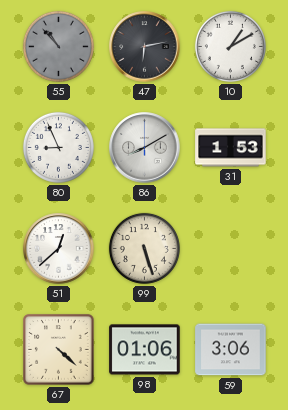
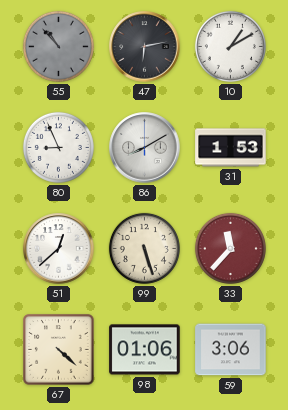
33: none -> 11:37 (230, 248)
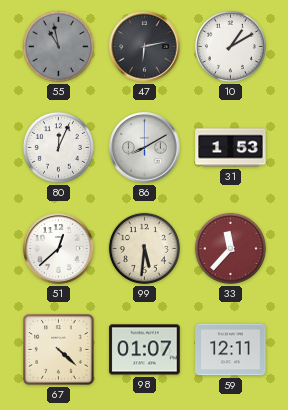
55: 10:53 -> 10:58 (58, 46)
80: 8:56 -> 12:04 (58, 147)
99: 5:27 -> 5:31 (144, 248)
98: 01:06 -> 01:07 (145, 350)
59: 3:06 -> 12:11 (231, 350)
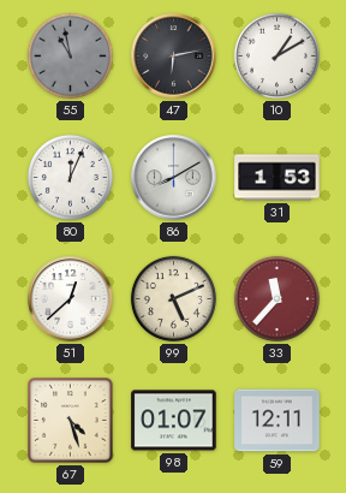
99: 5:31 -> 5:11 (173, 298)
67: 4:22 -> 4:27 (71, 421)
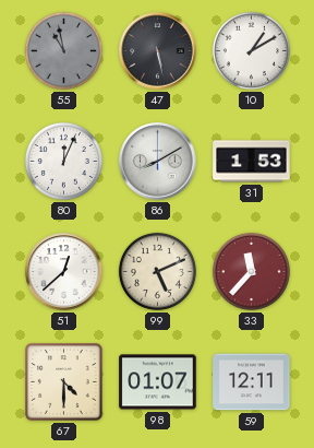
47: 6:13 -> 5:28 (158, 51)
67: 4:27 -> 4:30 (64, 382)
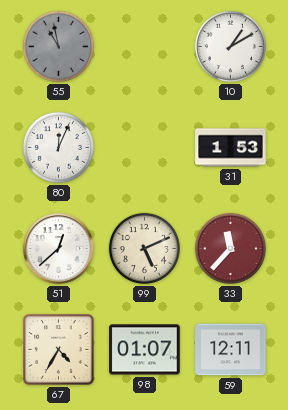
47: 5:28 -> none (158, 51)
86: 8:10 -> none (158, 162)
67: 4:30 -> 4:35 (59, 350)
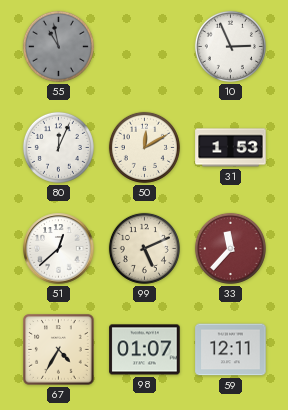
10: 1:10 -> 2:56 (230, 46)
50: none -> 12:10 (144, 147)
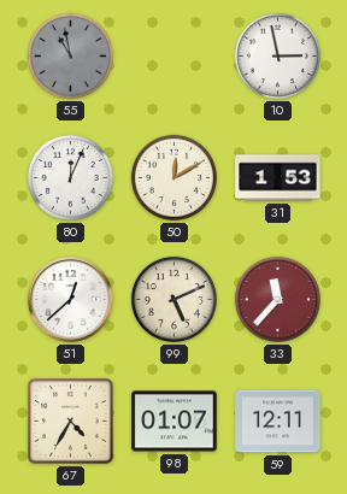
10: 2:56 -> 2:58 (277, 55)
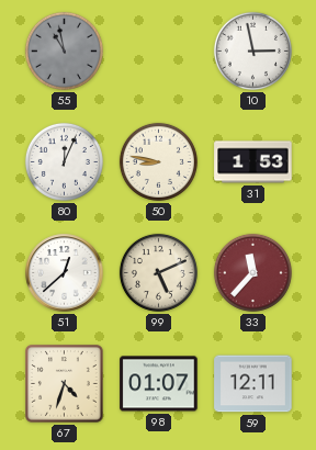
50: 12:10 -> 8:47 (158, 161)
67: 4:35 -> 4:33 (65, 384)
